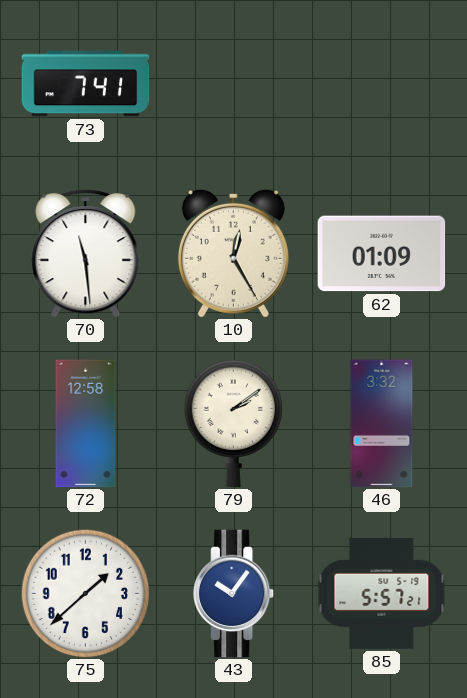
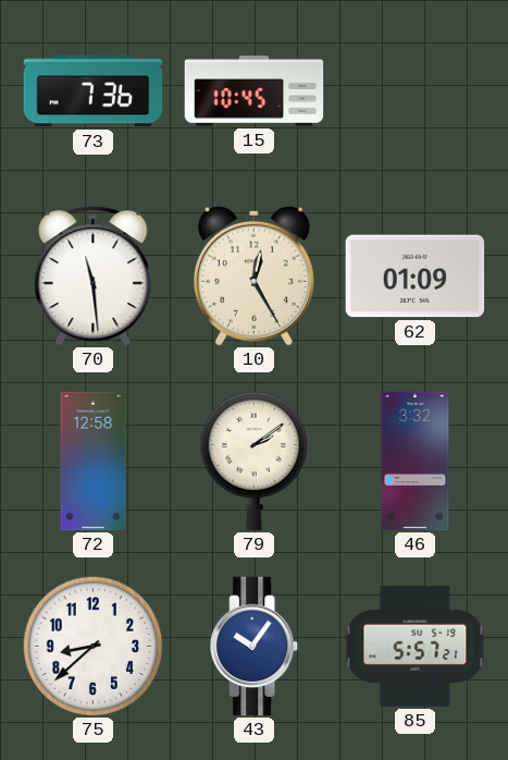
73: 7:41 -> 7:36 (94, 91)
15: none -> 10:45 (255, 91)
75: 1:38 -> 8:38 (92, 646)
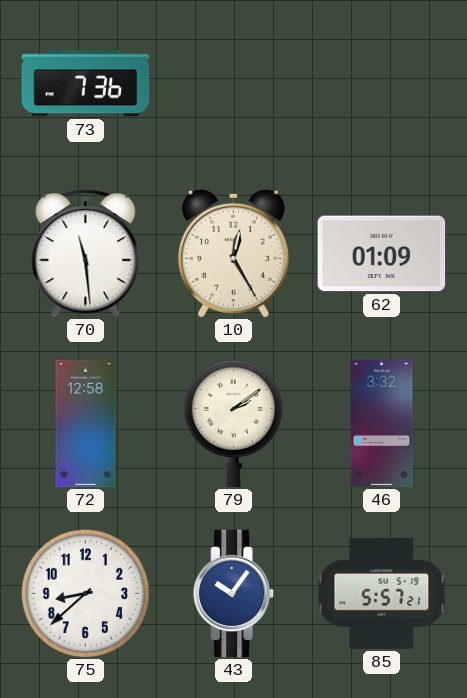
15: 10:45 -> none (255, 91)
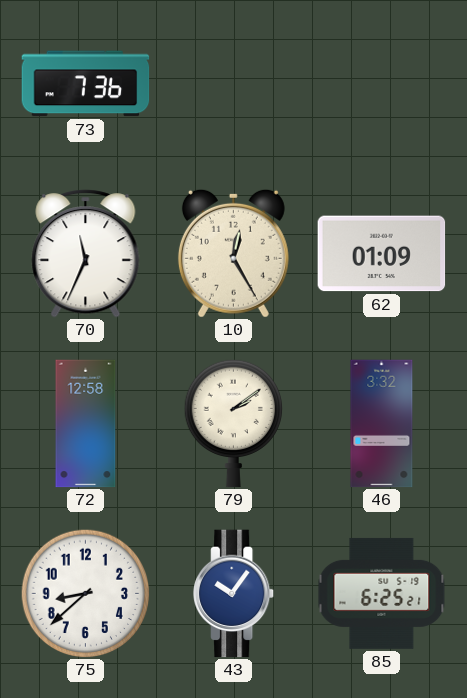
70: 11:29 -> 11:34 (86, 254)
85: 5:57 -> 6:25 (382, 593)
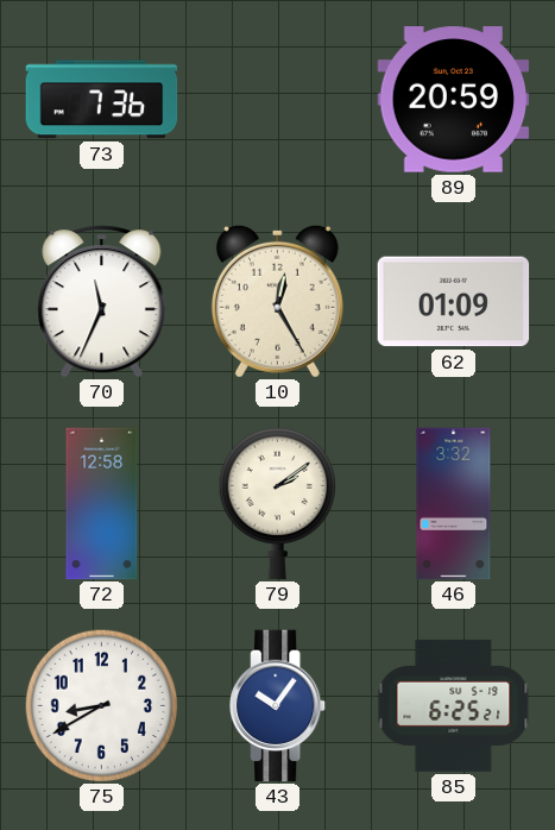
89: none -> 20:59 (454, 100)
75: 8:38 -> 8:40 (101, 705)
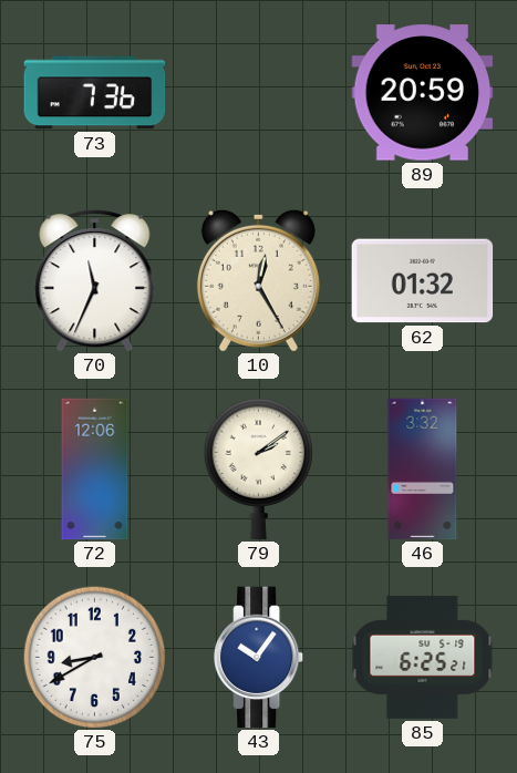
62: 01:09 -> 01:32 (423, 281)
72: 12:58 -> 12:06 (95, 470)
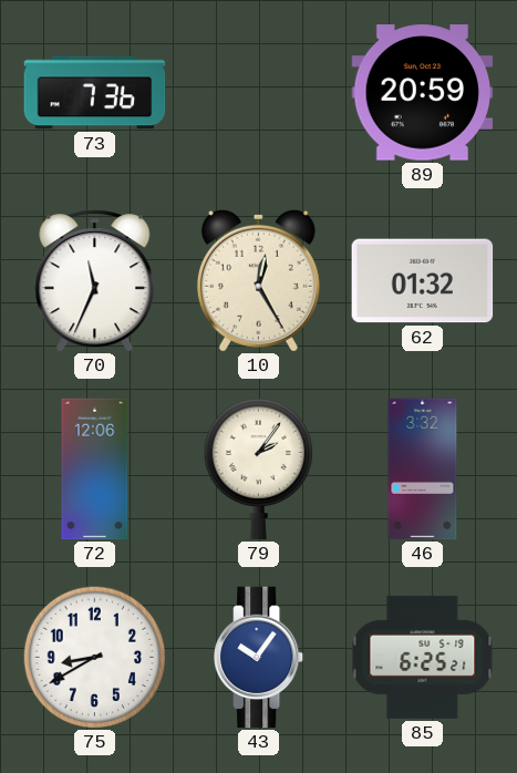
79: 2:09 -> 2:06 (258, 468)
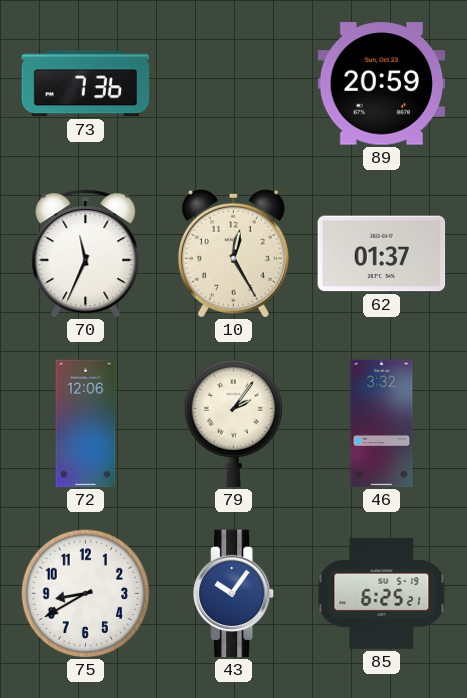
62: 01:32 -> 01:37 (382, 254)
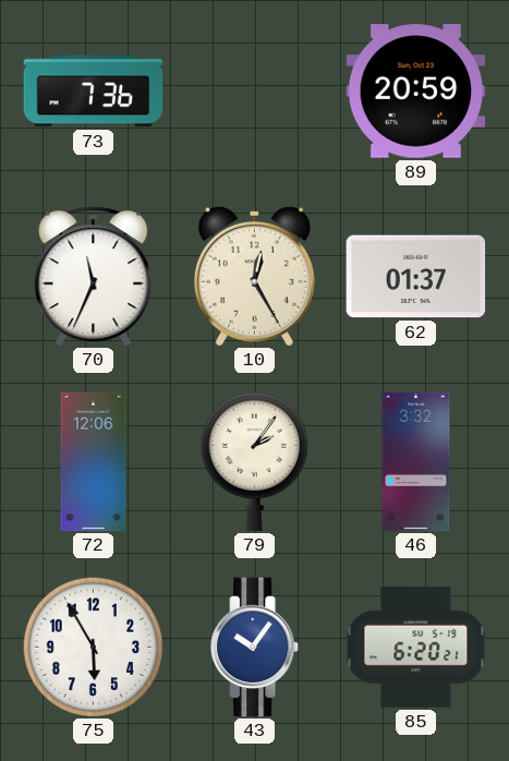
75: 8:40 -> 5:55 (93, 647)
85: 6:25 -> 6:20 (416, 647)
